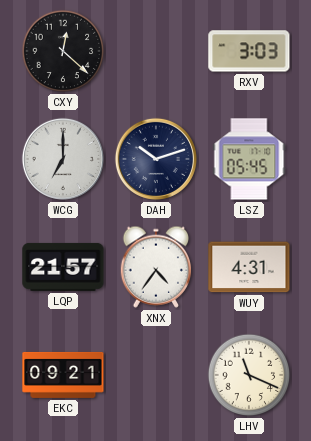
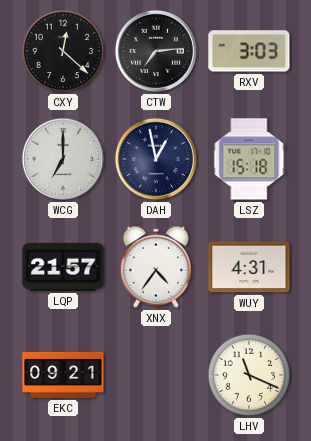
CTW: none -> 7:14 (156, 51)
DAH: 10:12 -> 12:58 (156, 159)
LSZ: 05:45 -> 15:18 (249, 159)
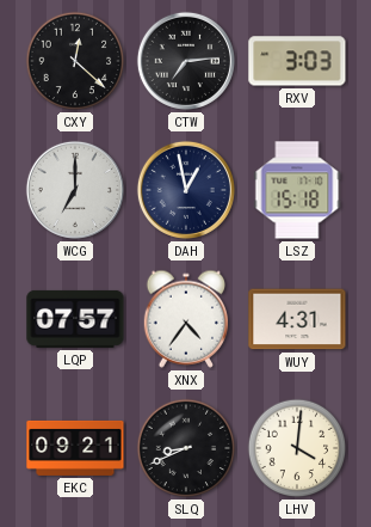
LQP: 21:57 -> 07:57 (75, 319)
SLQ: none -> 8:41 (186, 448)
LHV: 11:19 -> 4:01 (297, 448)
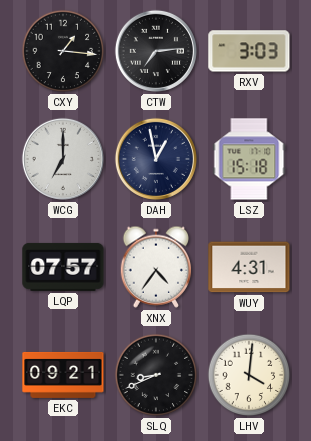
CXY: 12:22 -> 1:16 (63, 51)
